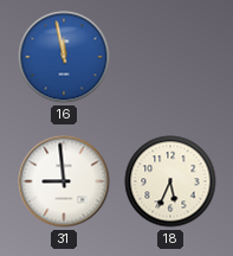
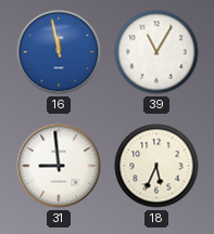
39: none -> 11:05 (156, 52)
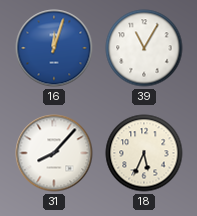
16: 11:58 -> 12:03 (54, 48)
31: 8:59 -> 8:07 (54, 153)
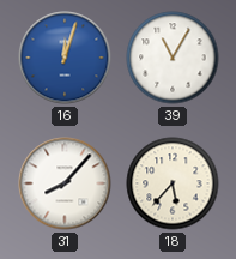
18: 5:34 -> 5:37 (173, 183)
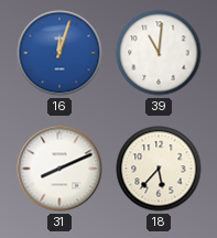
39: 11:05 -> 11:01 (159, 53)
31: 8:07 -> 8:11 (59, 169)
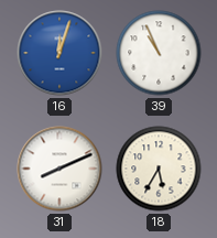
39: 11:01 -> 10:56 (159, 53)
18: 5:37 -> 5:35 (159, 169)
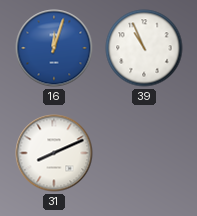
18: 5:35 -> none (159, 169)
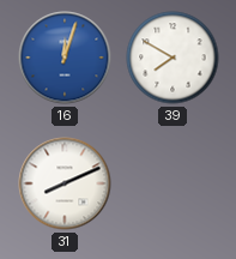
39: 10:56 -> 7:50 (173, 58)
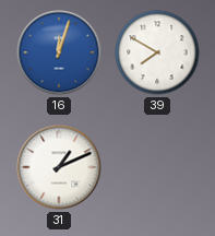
31: 8:11 -> 1:11 (59, 167)
